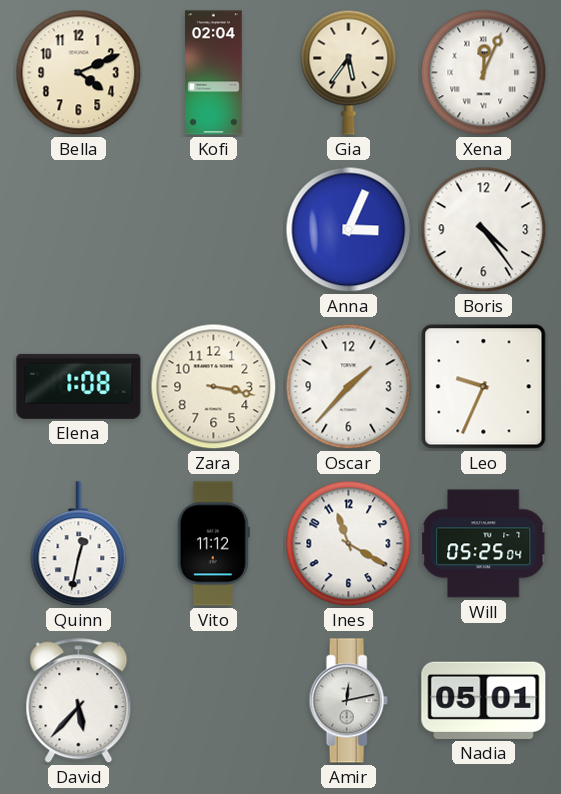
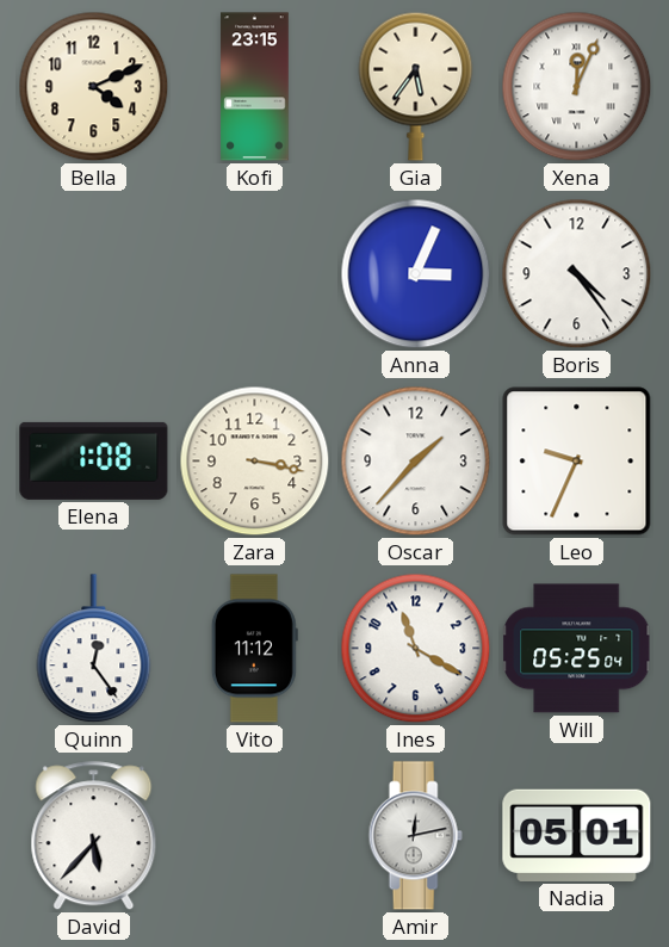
Kofi: 02:04 -> 23:15 (255, 87)
Quinn: 12:32 -> 12:24 (94, 649)
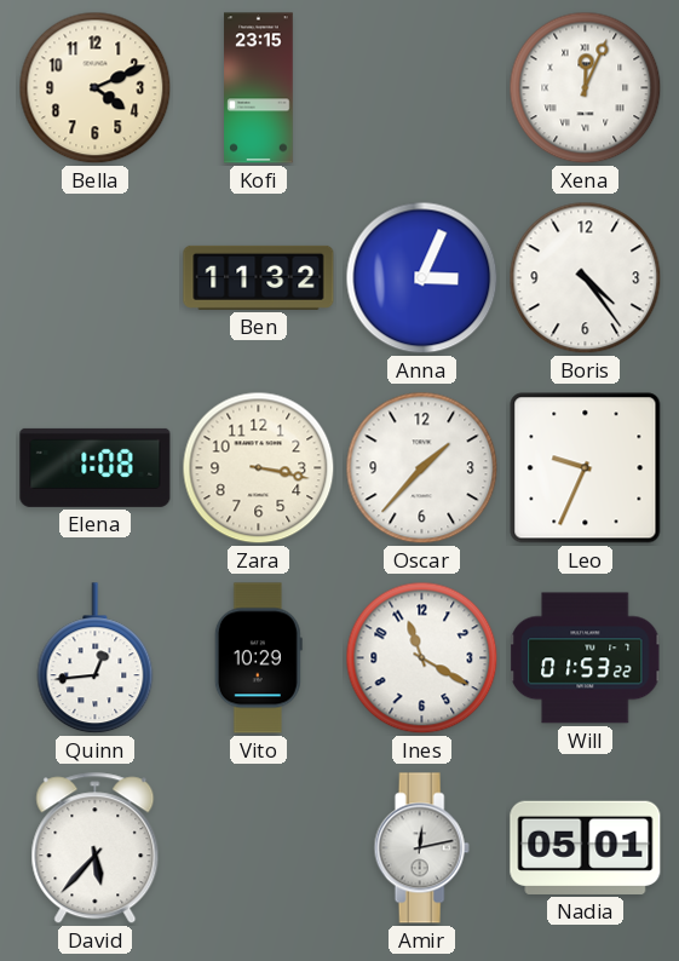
Gia: 5:36 -> none (416, 86)
Ben: none -> 11:32 (259, 277)
Quinn: 12:24 -> 12:44 (96, 658)
Vito: 11:12 -> 10:29 (258, 658)
Will: 05:25 -> 01:53 (586, 658)
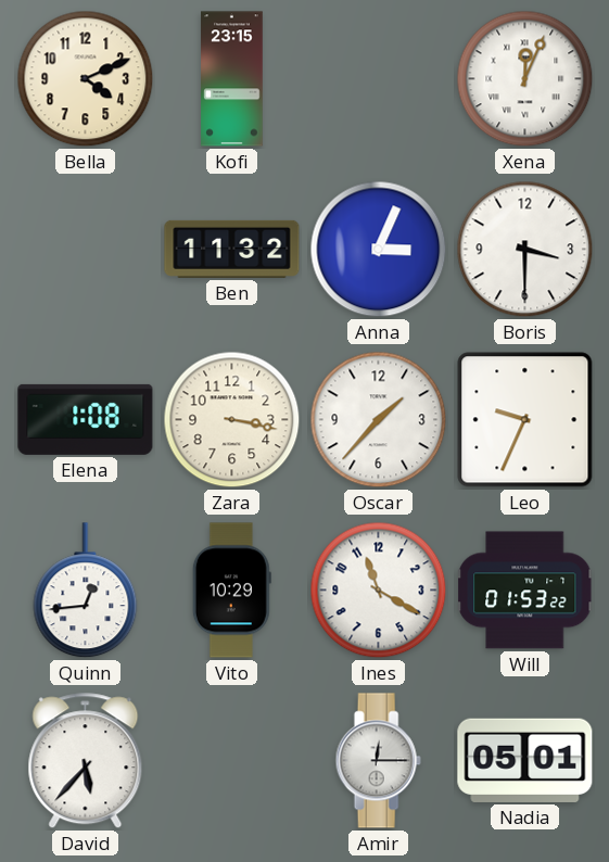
Boris: 4:24 -> 3:30 (525, 250)
Amir: 12:13 -> 12:15 (378, 761)
